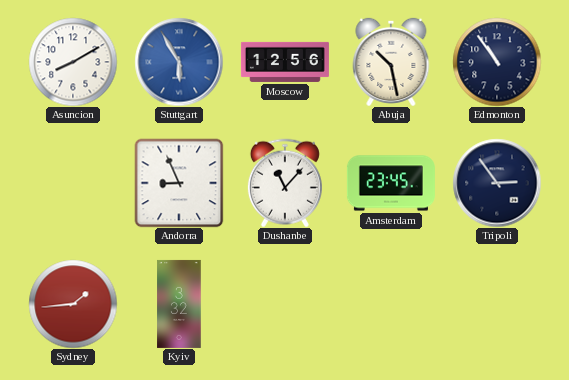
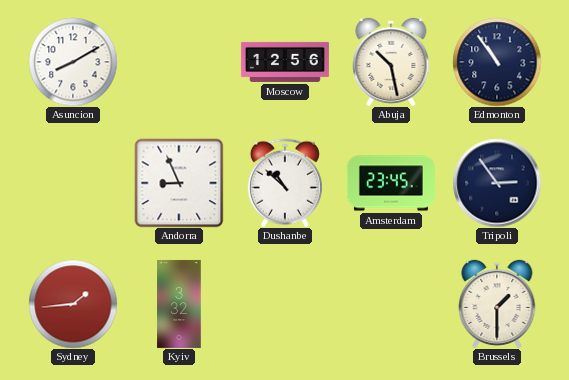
Stuttgart: 5:55 -> none (179, 62)
Dushanbe: 11:07 -> 10:52 (285, 183)
Brussels: none -> 1:30 (497, 304)
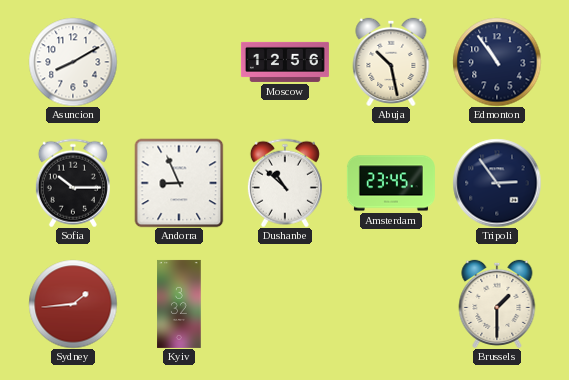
Sofia: none -> 10:15 (73, 183)
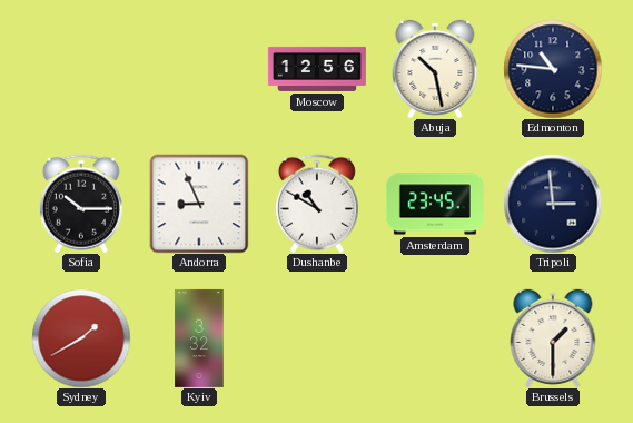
Asuncion: 8:10 -> none (73, 62)
Edmonton: 10:54 -> 10:46 (553, 69)
Dushanbe: 10:52 -> 10:50 (317, 204)
Tripoli: 2:54 -> 2:59 (553, 204)
Sydney: 1:44 -> 1:40 (81, 338)
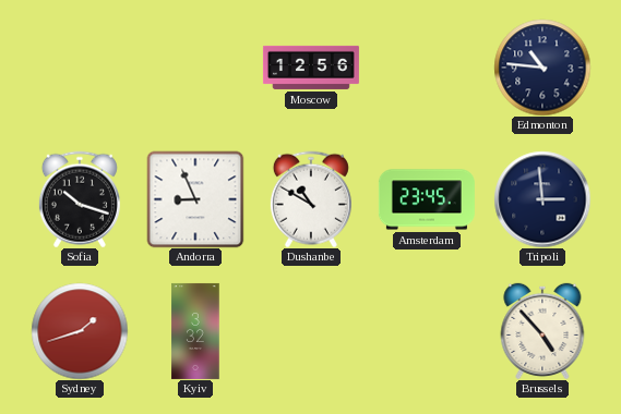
Abuja: 10:28 -> none (435, 69)
Sofia: 10:15 -> 10:18 (80, 199)
Sydney: 1:40 -> 1:42 (80, 331)
Brussels: 1:30 -> 4:53 (542, 331)
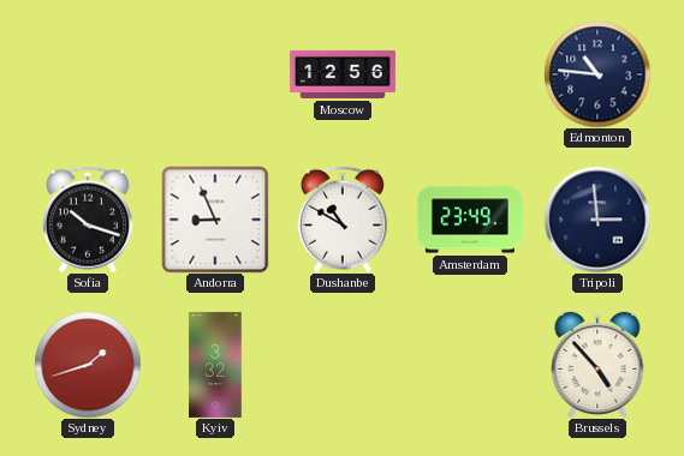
Amsterdam: 23:45 -> 23:49 (470, 220)
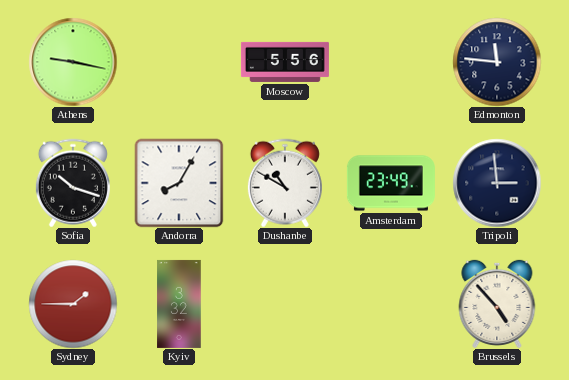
Athens: none -> 9:17 (73, 62)
Moscow: 12:56 -> 5:56 (285, 62)
Edmonton: 10:46 -> 11:46 (497, 62)
Andorra: 8:56 -> 8:05 (179, 183)
Sydney: 1:42 -> 1:45 (73, 304)
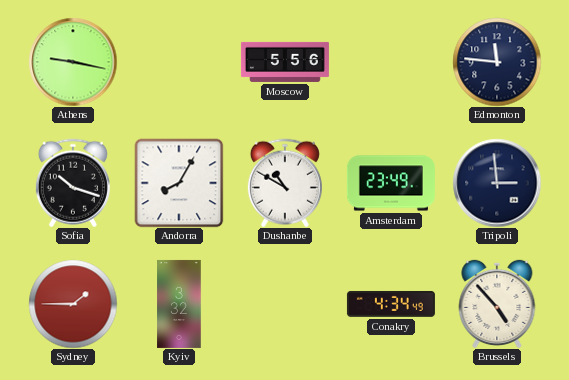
Conakry: none -> 4:34 (391, 304)
